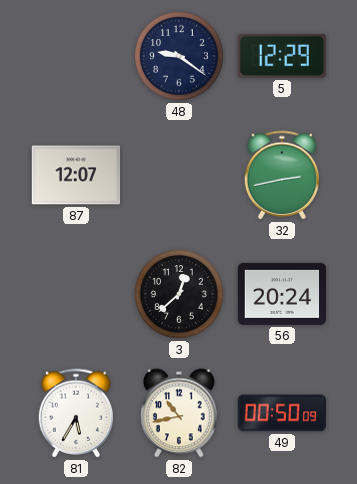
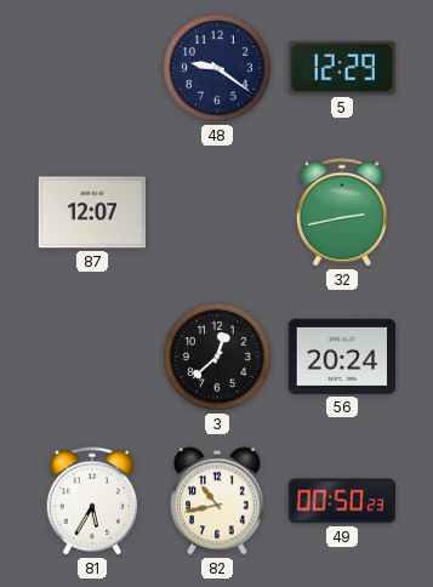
49: 00:50:09 -> 00:50:23 (341, 501)
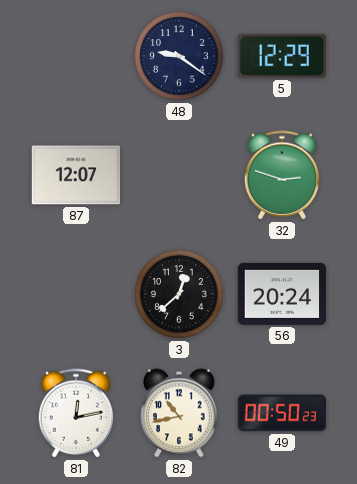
32: 2:43 -> 2:48 (282, 175)
81: 5:35 -> 12:13 (76, 413)
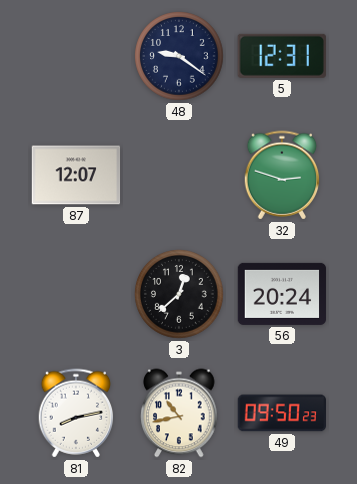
5: 12:29 -> 12:31 (282, 56)
81: 12:13 -> 8:13 (76, 413)
49: 00:50 -> 09:50 (281, 413)
